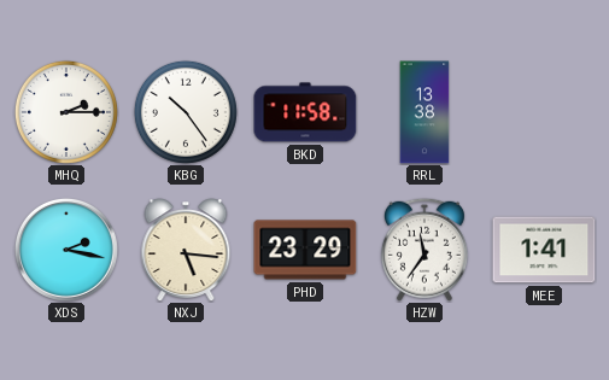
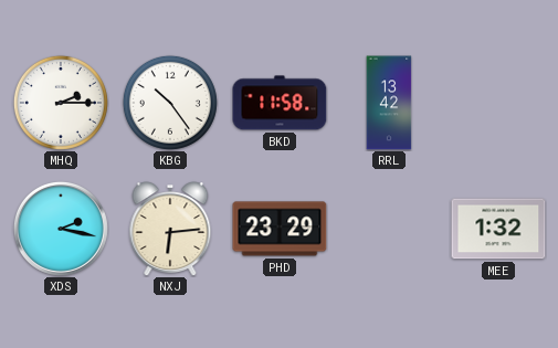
RRL: 13:38 -> 13:42 (389, 103)
NXJ: 5:16 -> 6:14 (170, 229)
HZW: 11:36 -> none (424, 250)
MEE: 1:41 -> 1:32 (498, 229)
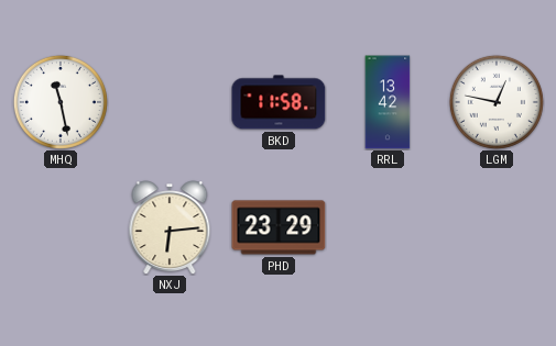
MHQ: 2:15 -> 11:28 (61, 102)
KBG: 10:24 -> none (170, 103)
LGM: none -> 12:47 (497, 102)
XDS: 2:17 -> none (61, 229)
MEE: 1:32 -> none (498, 229)
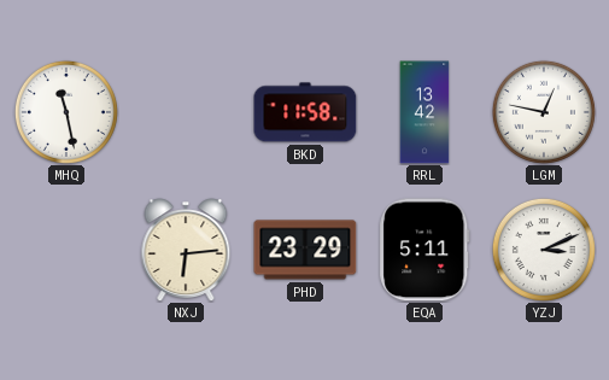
EQA: none -> 5:11 (424, 250)
YZJ: none -> 3:11 (544, 250)
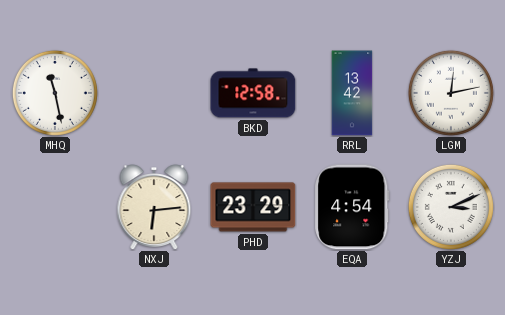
BKD: 11:58 -> 12:58 (253, 93)
LGM: 12:47 -> 12:13 (451, 93)
EQA: 5:11 -> 4:54 (352, 207)
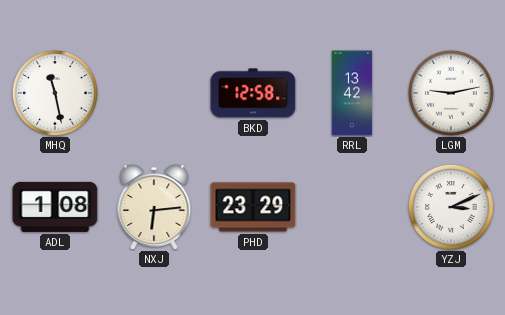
LGM: 12:13 -> 9:13 (451, 93)
ADL: none -> 1:08 (55, 207)
EQA: 4:54 -> none (352, 207)
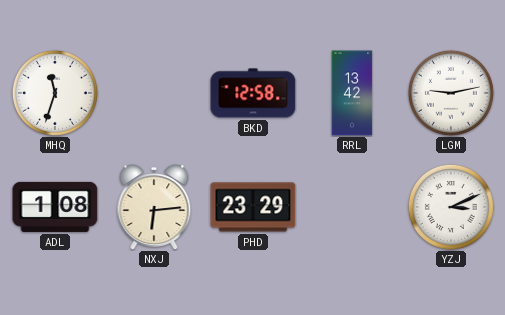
MHQ: 11:28 -> 11:33 (55, 93)
